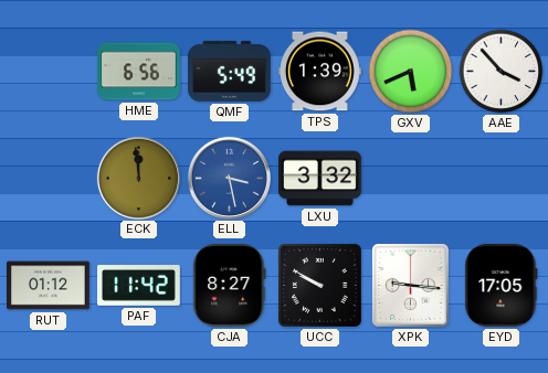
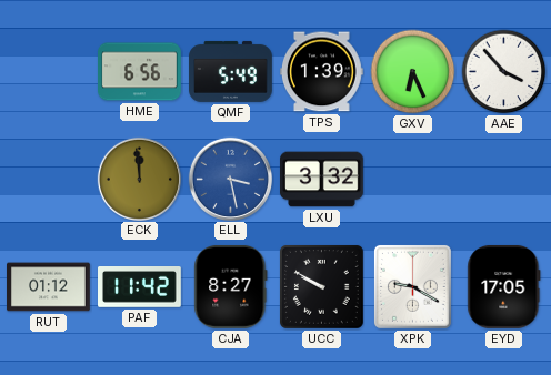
GXV: 5:41 -> 6:26 (413, 72)
XPK: 9:16 -> 9:20 (412, 286)
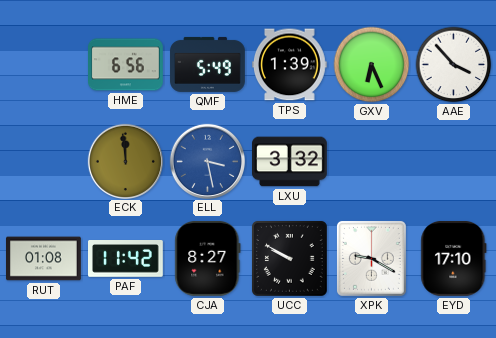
RUT: 01:12 -> 01:08 (44, 259)
EYD: 17:05 -> 17:10 (454, 258)
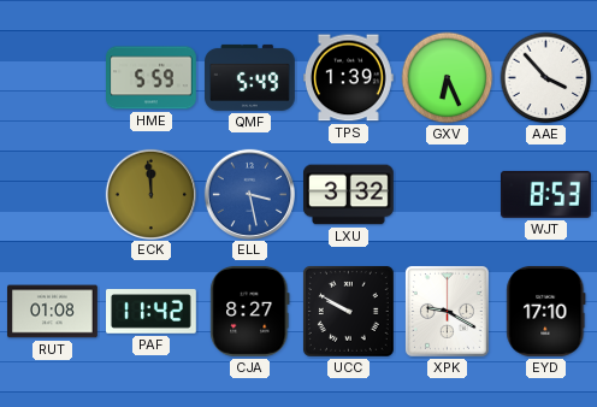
HME: 6:56 -> 5:59 (152, 78)
WJT: none -> 8:53 (546, 194)
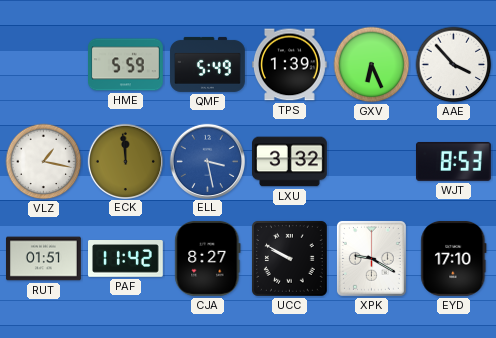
VLZ: none -> 1:17 (44, 162)
RUT: 01:08 -> 01:51 (44, 259)
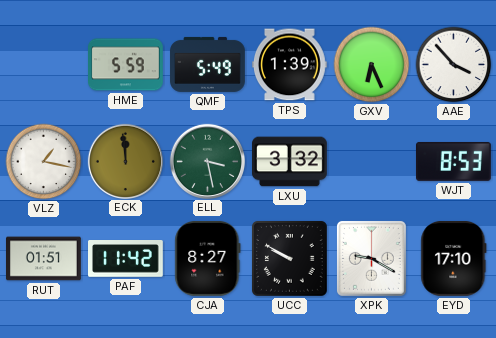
ELL dial: blue -> green (207, 161)
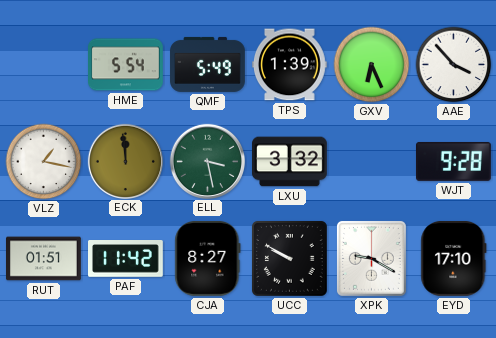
HME: 5:59 -> 5:54 (126, 65)
WJT: 8:53 -> 9:28 (454, 161)
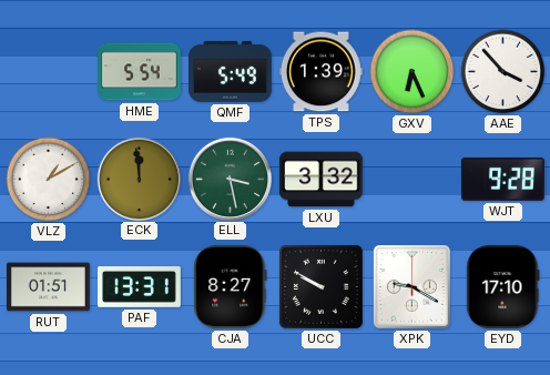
VLZ: 1:17 -> 1:10 (49, 180)
PAF: 11:42 -> 13:31 (140, 287)
